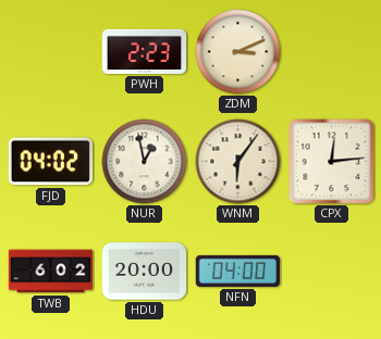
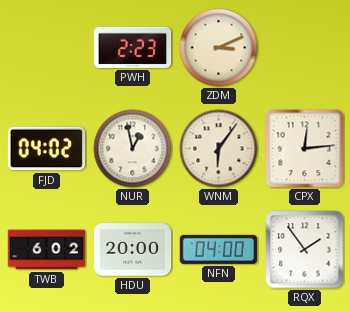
RQX: none -> 1:54 (305, 250)
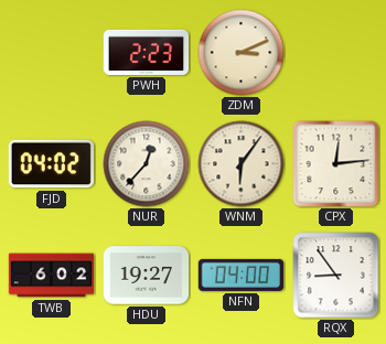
NUR: 12:58 -> 12:37 (147, 164)
HDU: 20:00 -> 19:27 (147, 276)
RQX: 1:54 -> 8:54 (336, 276)
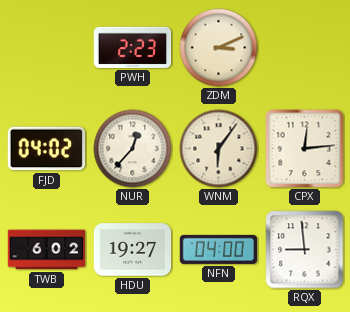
RQX: 8:54 -> 8:59 (305, 250)
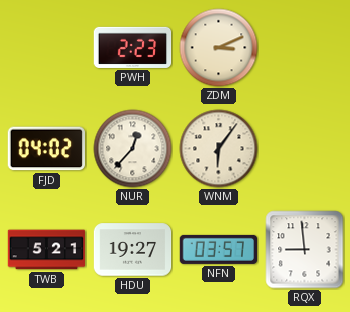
CPX: 12:14 -> none (305, 149)
TWB: 6:02 -> 5:21 (47, 250)
NFN: 04:00 -> 03:57 (219, 249)
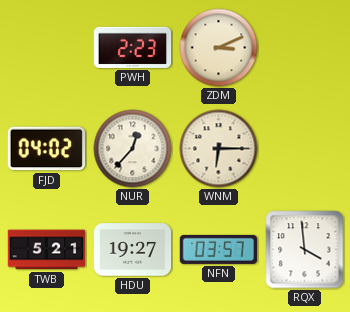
WNM: 6:06 -> 6:15 (219, 149)
RQX: 8:59 -> 3:59 (305, 250)
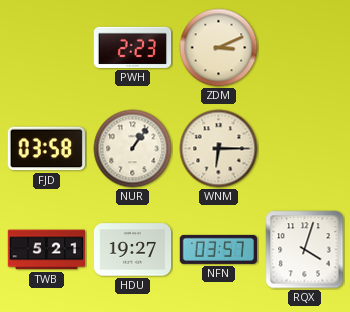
FJD: 04:02 -> 03:58 (46, 149)
NUR: 12:37 -> 1:06 (133, 149)
RQX: 3:59 -> 4:03 (305, 250)
